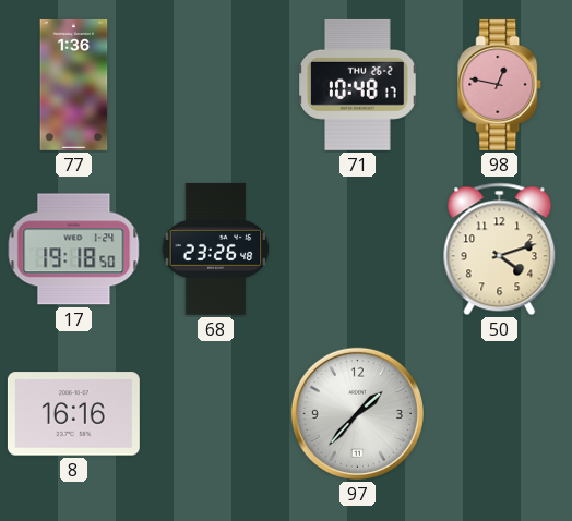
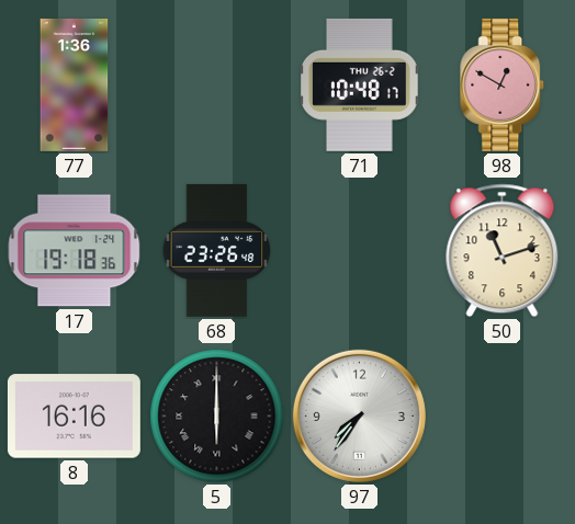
98: 12:47 -> 12:50 (503, 84)
17: 19:18:50 -> 19:18:36 (75, 251)
50: 4:12 -> 11:12 (503, 251)
5: none -> 6:00 (217, 417)
97: 1:37 -> 7:36 (359, 415)
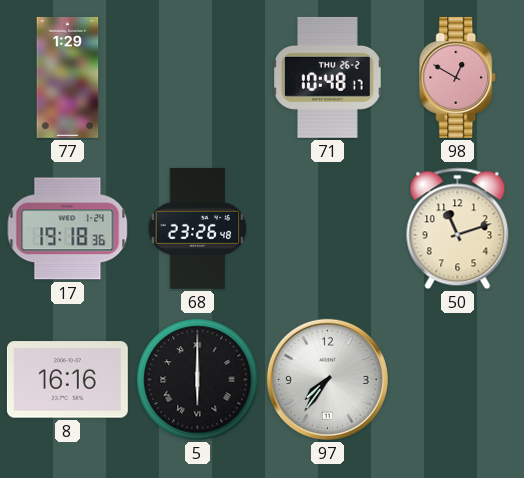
77: 1:36 -> 1:29 (68, 77)
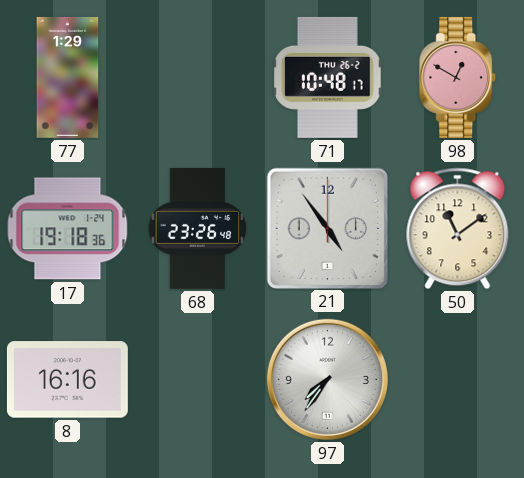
21: none -> 4:54 (327, 228)
50: 11:12 -> 11:09 (458, 229)
5: 6:00 -> none (198, 380)
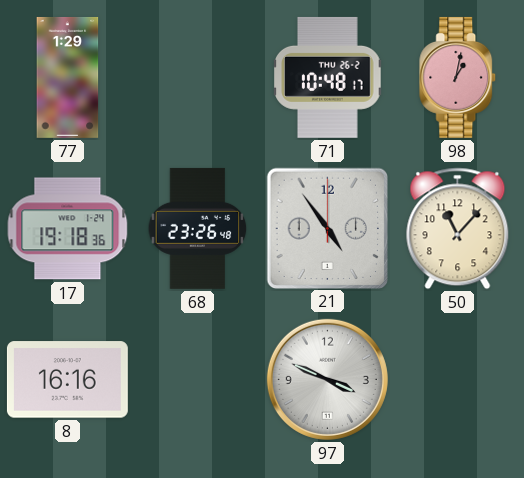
98: 12:50 -> 1:02 (458, 77)
50: 11:09 -> 11:07 (458, 229)
97: 7:36 -> 3:49 (327, 379)
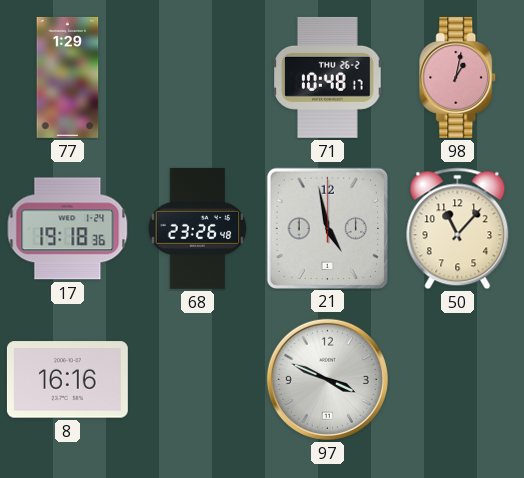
21: 4:54 -> 4:58 (327, 228)
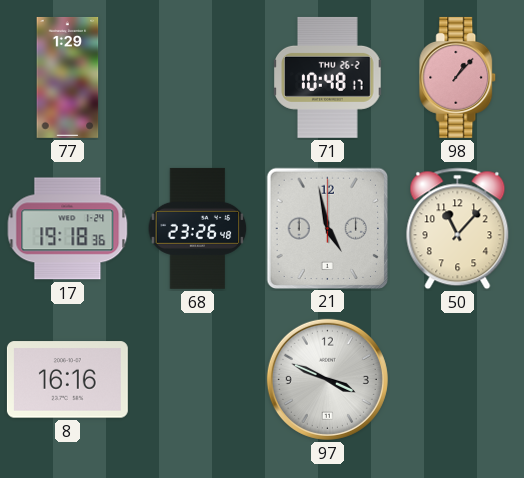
98: 1:02 -> 1:07 (458, 77)
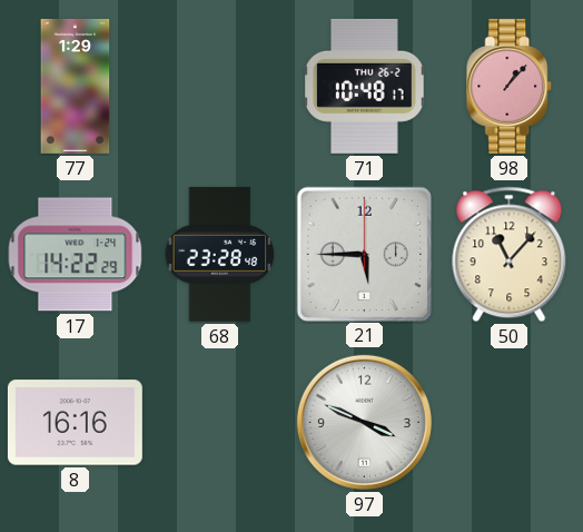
17: 19:18 -> 14:22 (76, 255)
68: 23:26 -> 23:28 (220, 254)
21: 4:58 -> 5:45 (364, 254)
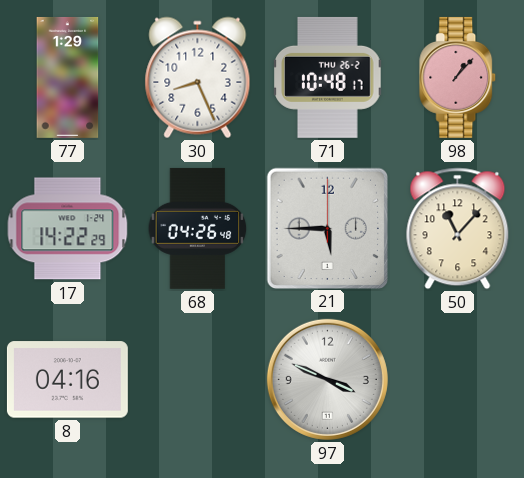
30: none -> 8:26 (198, 78)
68: 23:28 -> 04:26 (198, 228)
8: 16:16 -> 04:16 (67, 380)
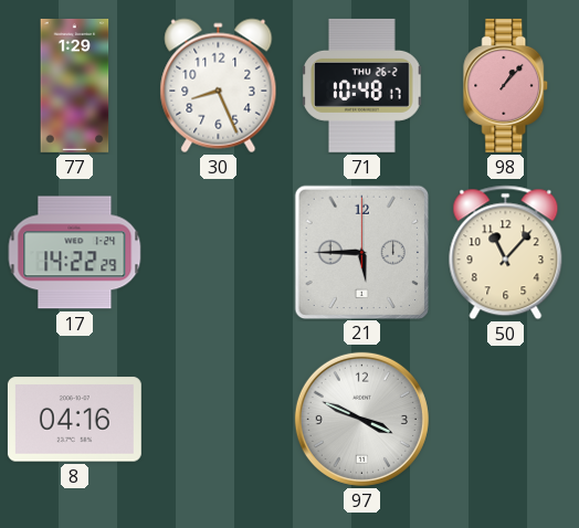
68: 04:26 -> none (198, 228)
